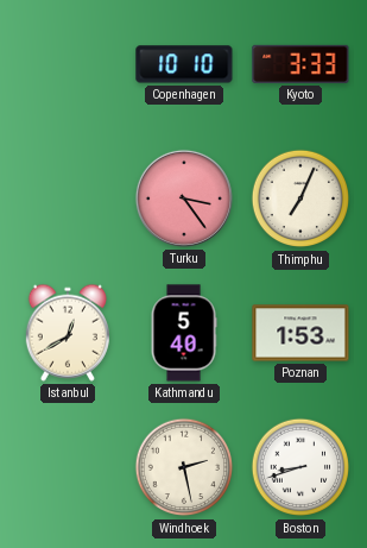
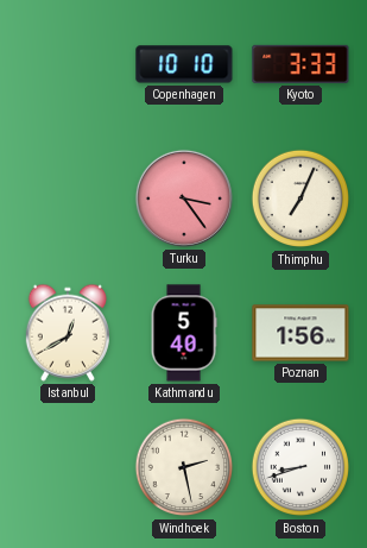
Poznan: 1:53 -> 1:56 (300, 333)
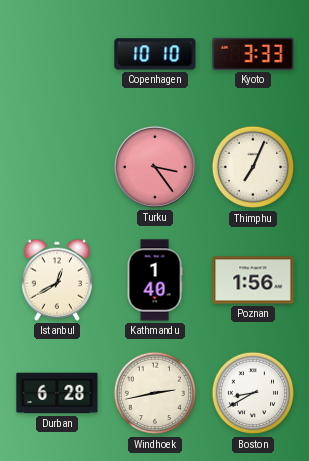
Kathmandu: 5:40 -> 1:40 (155, 280)
Durban: none -> 6:28 (57, 393)
Windhoek: 2:28 -> 2:43 (155, 393)
Boston: 8:42 -> 8:40 (253, 393)
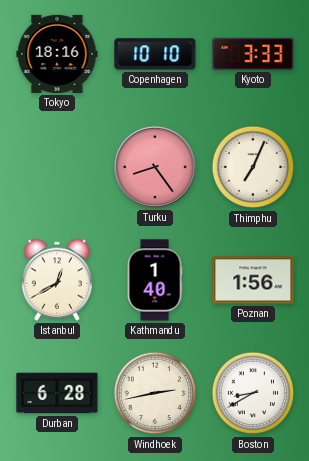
Tokyo: none -> 18:16 (57, 54)
Turku: 3:24 -> 8:24 (155, 167)
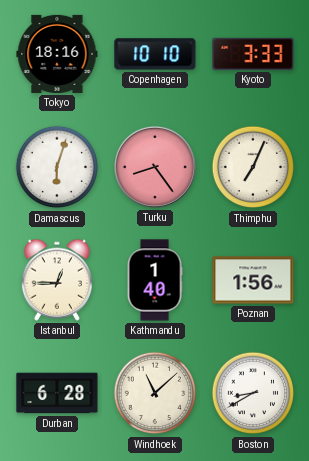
Damascus: none -> 6:03 (57, 167)
Istanbul: 12:40 -> 12:45 (56, 280)
Windhoek: 2:43 -> 11:08 (155, 393)
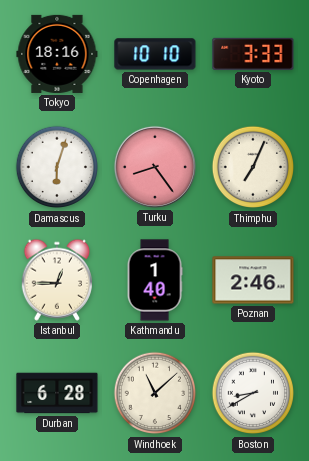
Poznan: 1:56 -> 2:46 (253, 280)
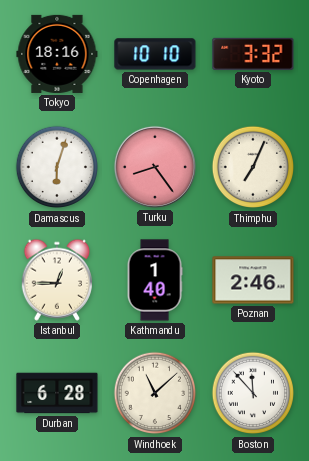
Kyoto: 3:33 -> 3:32 (253, 54)
Boston: 8:40 -> 11:53 (253, 393)
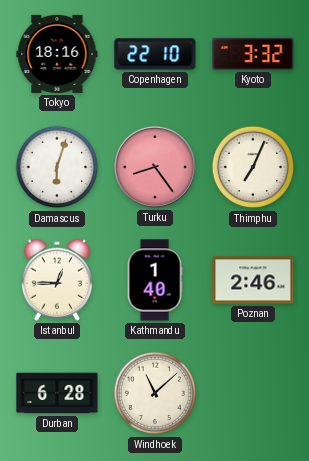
Copenhagen: 10:10 -> 22:10 (155, 54)
Boston: 11:53 -> none (253, 393)
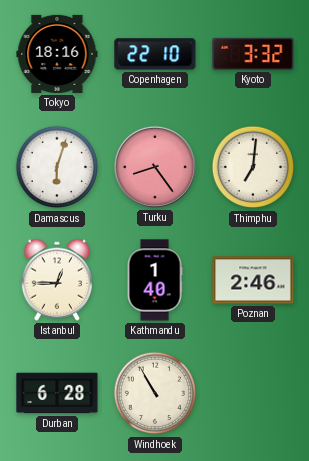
Thimphu: 7:04 -> 7:01 (253, 167)
Windhoek: 11:08 -> 10:55 (155, 393)
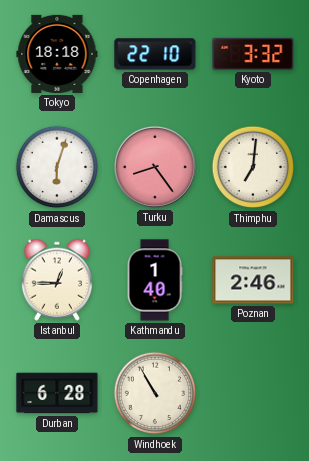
Tokyo: 18:16 -> 18:18 (57, 54)
